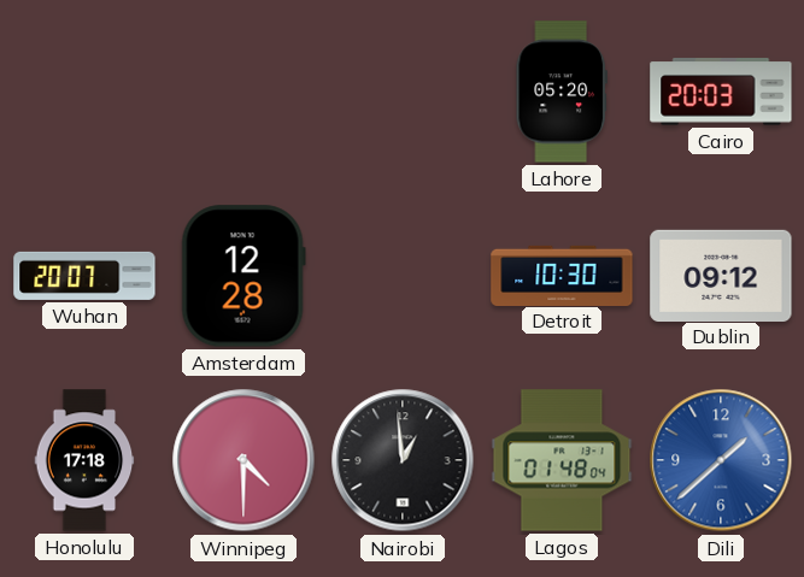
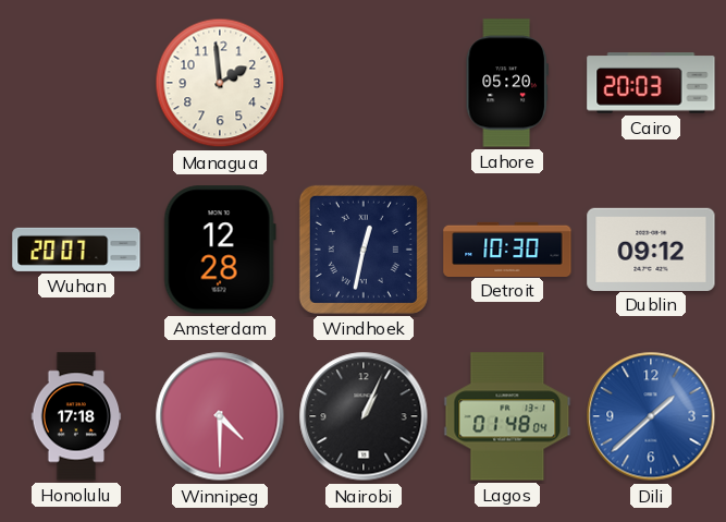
Managua: none -> 1:59 (220, 83)
Windhoek: none -> 12:32 (364, 250)
Nairobi: 12:59 -> 1:04 (364, 416)
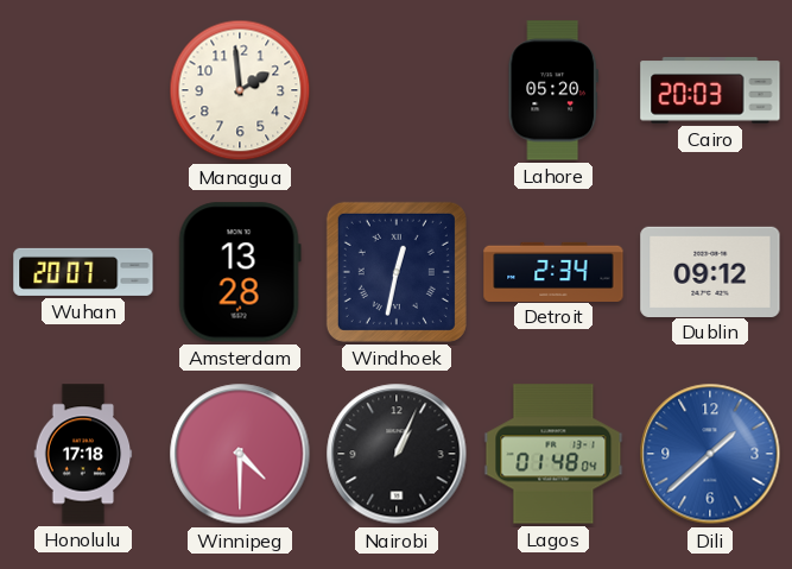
Amsterdam: 12:28 -> 13:28 (240, 272)
Detroit: 10:30 -> 2:34 (553, 271)
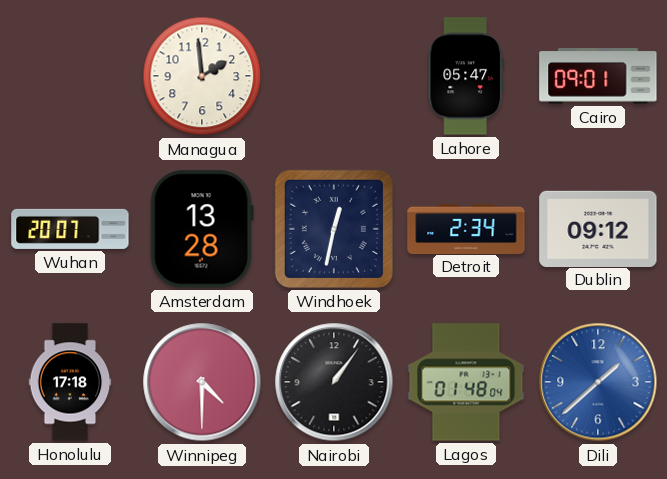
Lahore: 05:20 -> 05:47 (466, 76)
Cairo: 20:03 -> 09:01 (598, 76)
Nairobi: 1:04 -> 1:06 (334, 382)
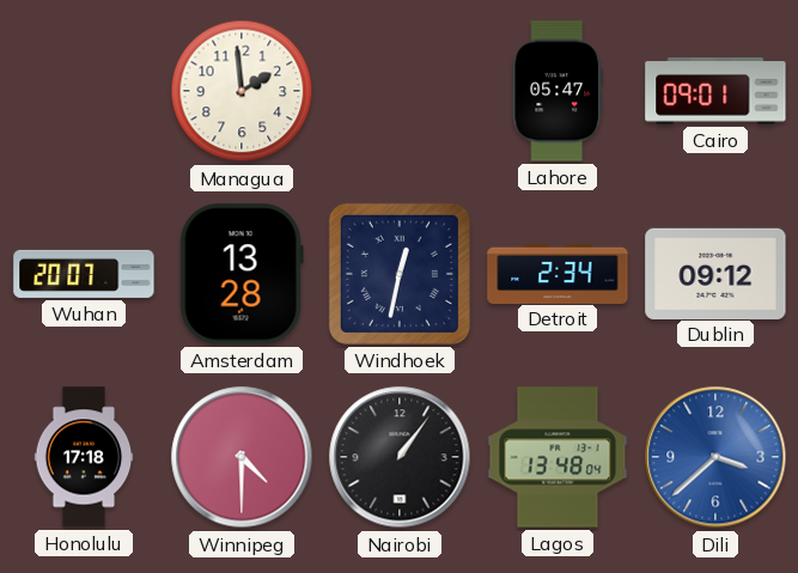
Lagos: 01:48 -> 13:48 (558, 457)
Dili: 1:38 -> 3:38 (715, 457)
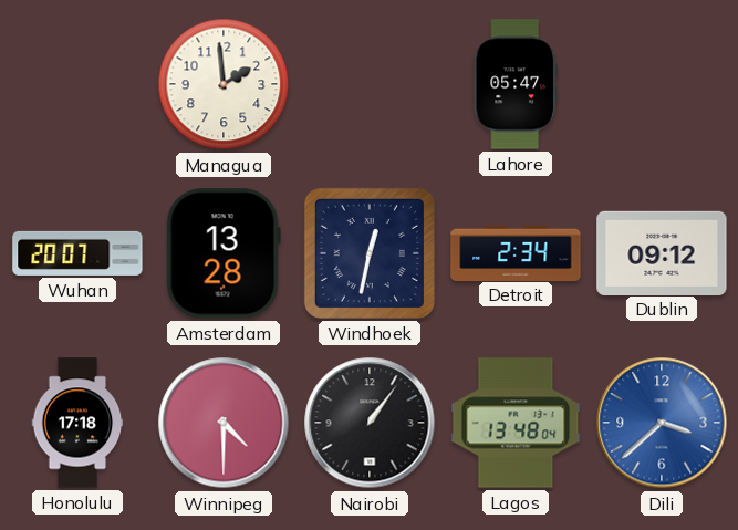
Cairo: 09:01 -> none (715, 91)
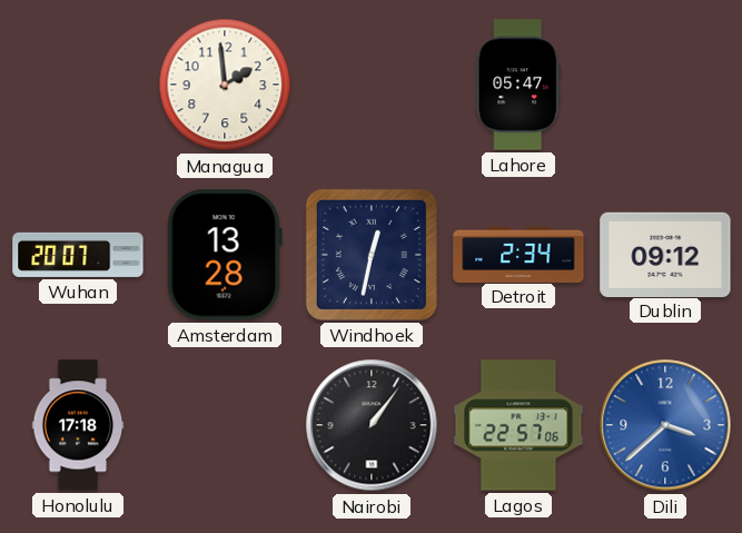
Winnipeg: 4:30 -> none (224, 423)
Lagos: 13:48 -> 22:57 (518, 425)
